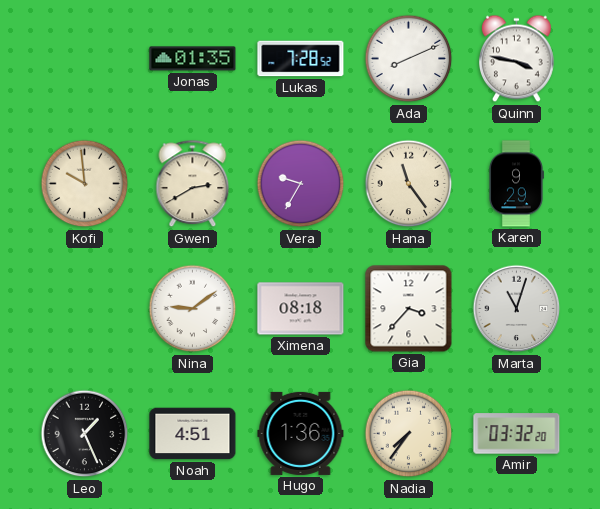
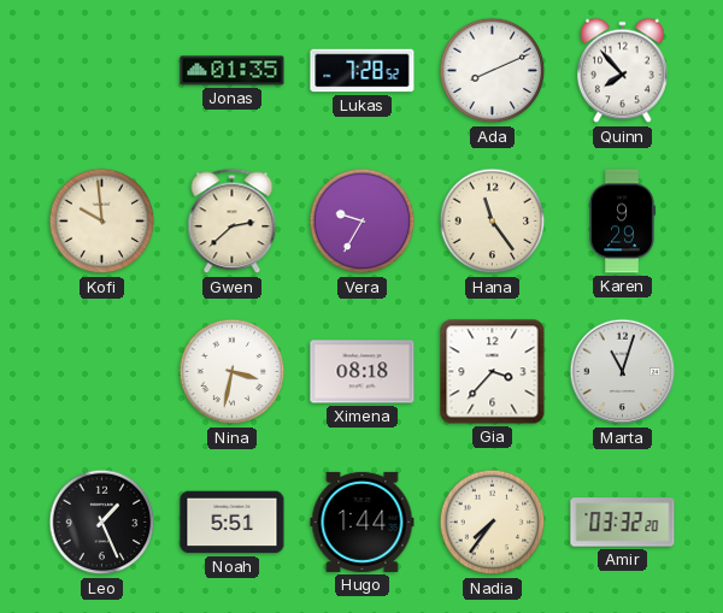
Quinn: 3:47 -> 7:53 (623, 71)
Gwen: 2:40 -> 2:38 (233, 222)
Nina: 9:09 -> 3:32 (233, 372)
Noah: 4:51 -> 5:51 (233, 523)
Hugo: 1:36 -> 1:44 (363, 521)
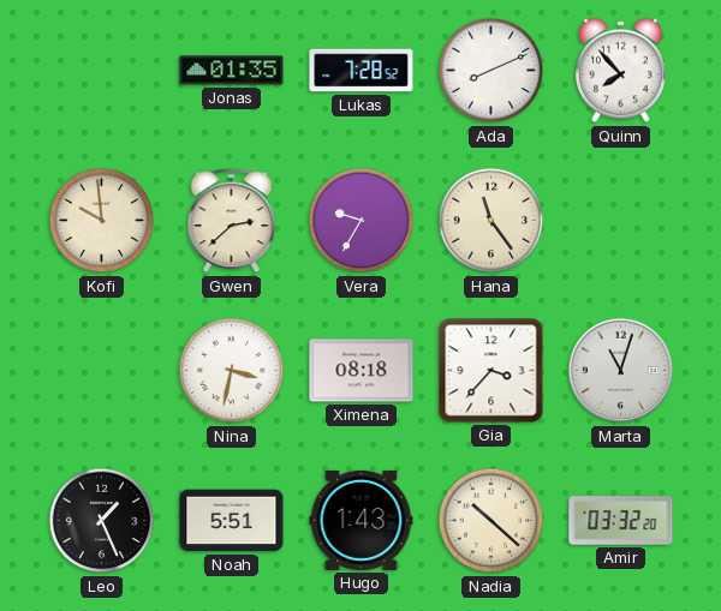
Karen: 9:29 -> none (623, 222)
Hugo: 1:44 -> 1:43 (362, 520)
Nadia: 7:36 -> 10:22 (491, 521)
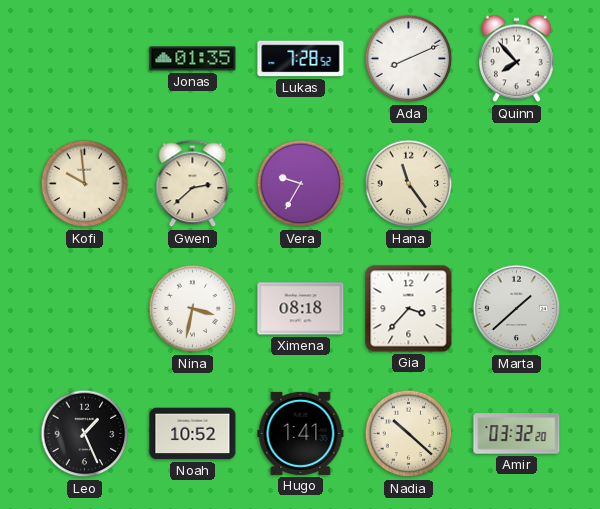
Marta: 11:03 -> 1:38 (517, 309)
Noah: 5:51 -> 10:52 (193, 434)
Hugo: 1:43 -> 1:41 (301, 433)
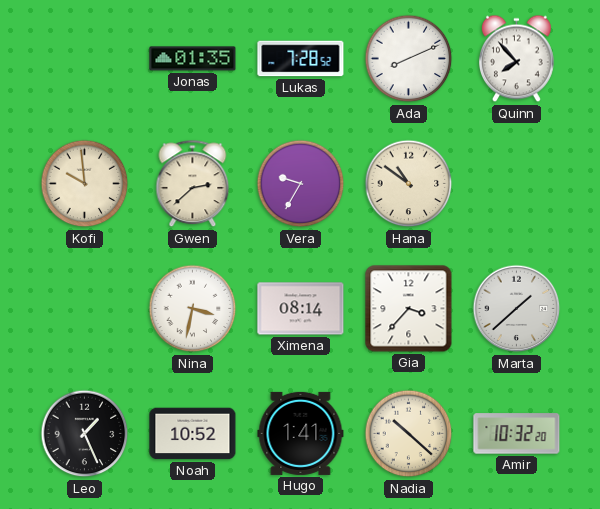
Hana: 11:24 -> 10:51 (409, 184)
Ximena: 08:18 -> 08:14 (301, 309)
Amir: 03:32 -> 10:32 (517, 434)
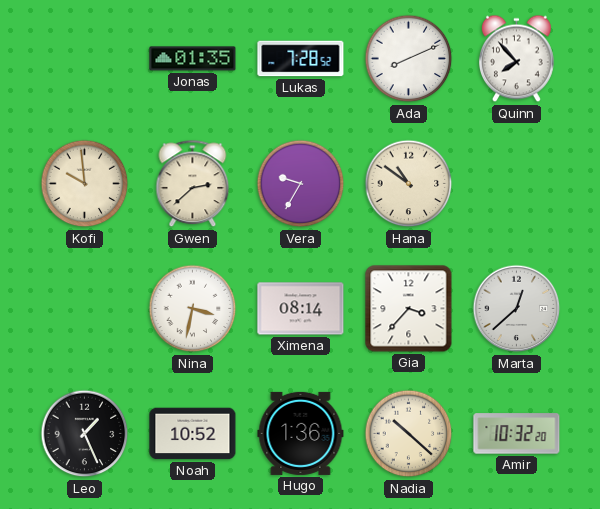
Marta: 1:38 -> 12:38 (517, 309)
Hugo: 1:41 -> 1:36 (301, 433)
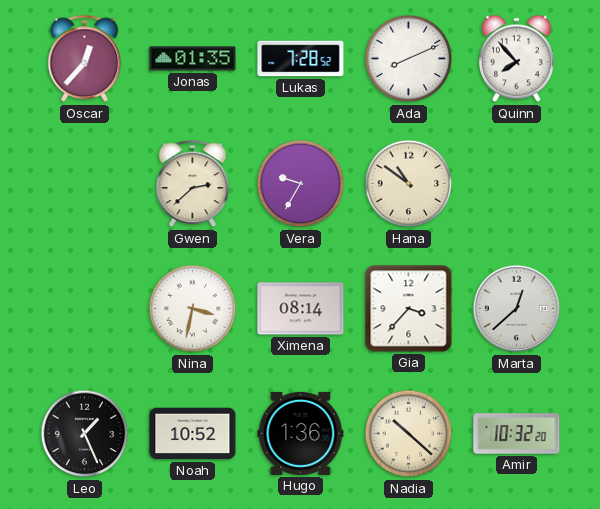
Oscar: none -> 12:37 (85, 59)
Kofi: 9:59 -> none (85, 184)
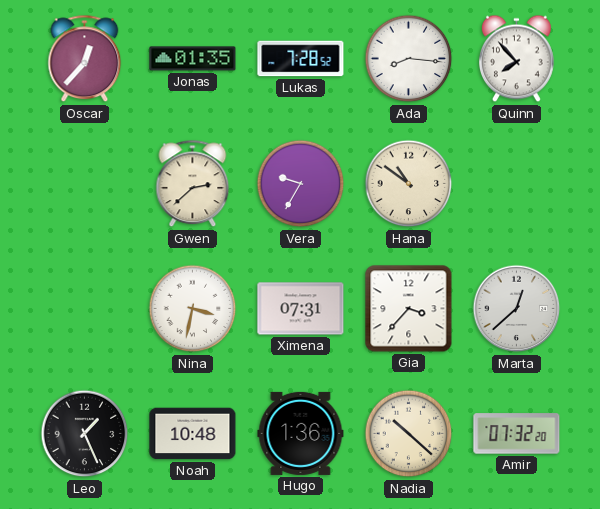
Ada: 8:11 -> 8:16 (409, 59)
Ximena: 08:14 -> 07:31 (301, 309)
Noah: 10:52 -> 10:48 (193, 434)
Amir: 10:32 -> 07:32 (517, 434)
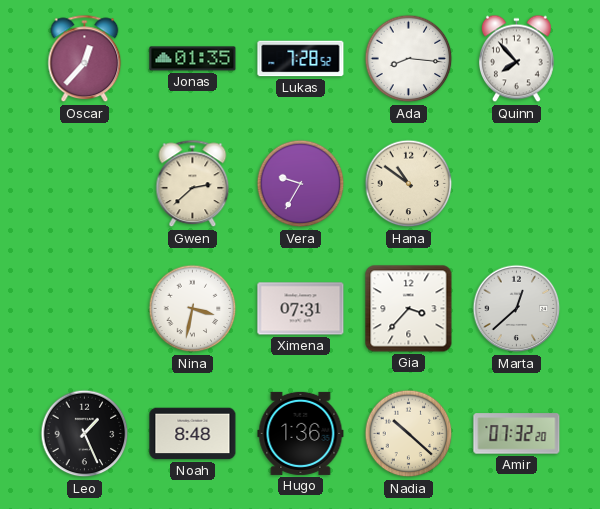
Noah: 10:48 -> 8:48 (193, 434)
